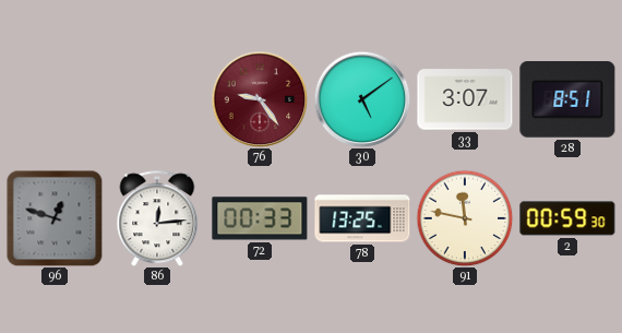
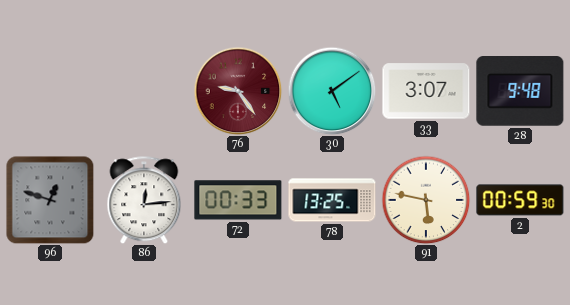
28: 8:51 -> 9:48 (520, 92)
91: 11:47 -> 5:47 (426, 200)
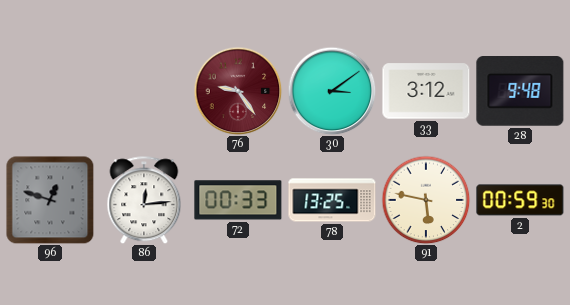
30: 5:09 -> 3:09 (332, 91)
33: 3:07 -> 3:12 (426, 91)
